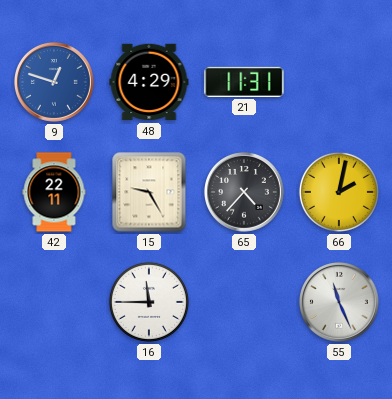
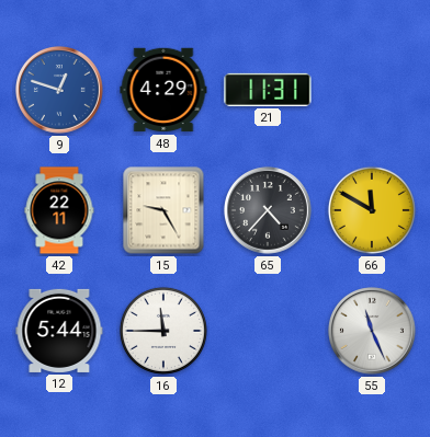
66: 2:02 -> 11:50 (372, 210)
12: none -> 5:44 (59, 331)
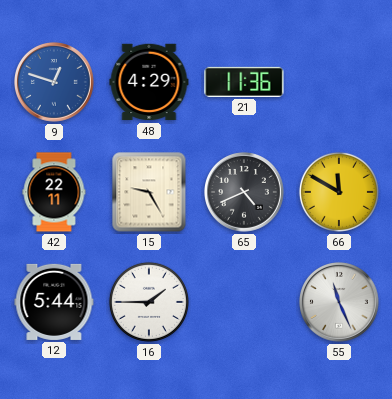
21: 11:31 -> 11:36 (244, 82)
65: 4:37 -> 4:41 (245, 193)
16: 11:45 -> 1:45 (149, 302)
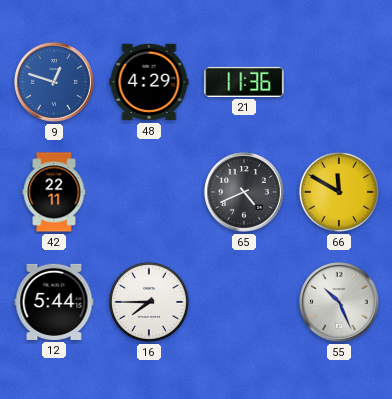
15: 9:25 -> none (149, 192)
16: 1:45 -> 7:45 (149, 302)
55: 11:26 -> 10:26 (340, 303)
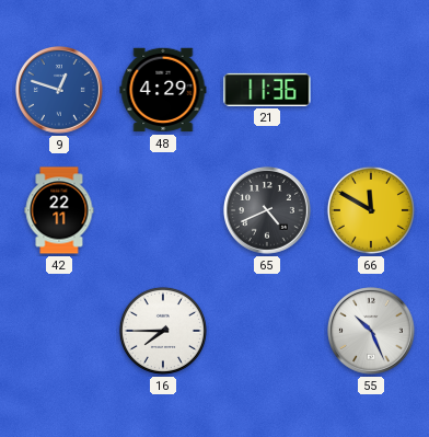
12: 5:44 -> none (54, 302)
